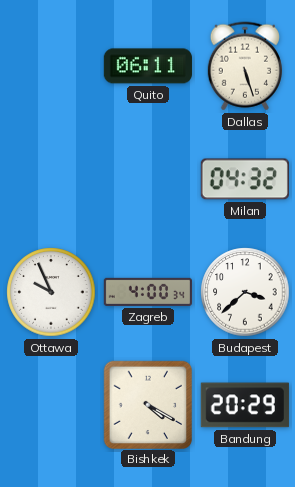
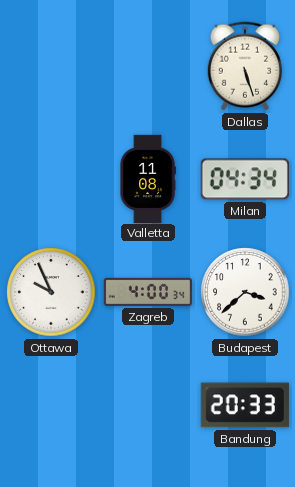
Quito: 06:11 -> none (148, 66)
Valletta: none -> 11:08 (148, 178)
Milan: 04:32 -> 04:34 (245, 179)
Bishkek: 4:20 -> none (147, 404)
Bandung: 20:29 -> 20:33 (245, 405)
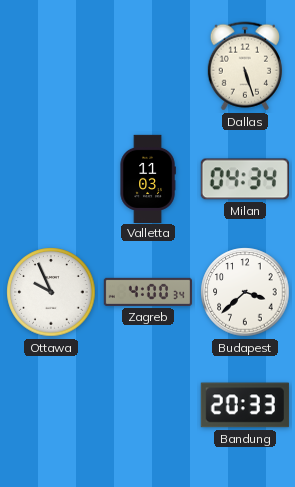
Valletta: 11:08 -> 11:03 (148, 178)
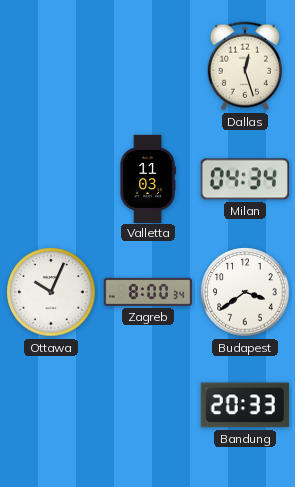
Dallas: 5:27 -> 12:27 (245, 66)
Ottawa: 9:56 -> 10:04 (51, 292)
Zagreb: 4:00 -> 8:00 (147, 292)
Budapest: 3:38 -> 3:39 (245, 292)
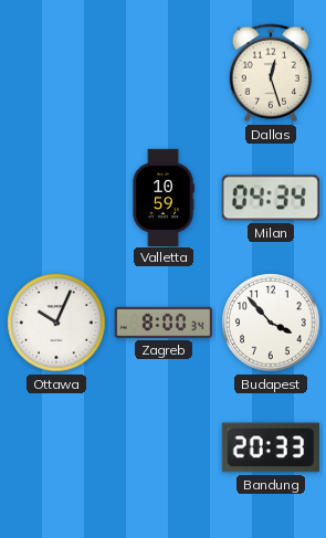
Valletta: 11:03 -> 10:59 (164, 197)
Budapest: 3:39 -> 3:53 (271, 323)
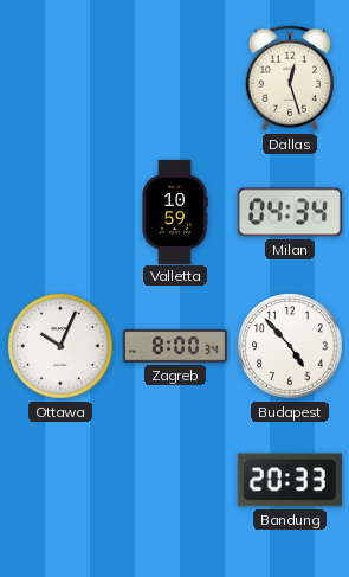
Budapest: 3:53 -> 4:53 (290, 346)
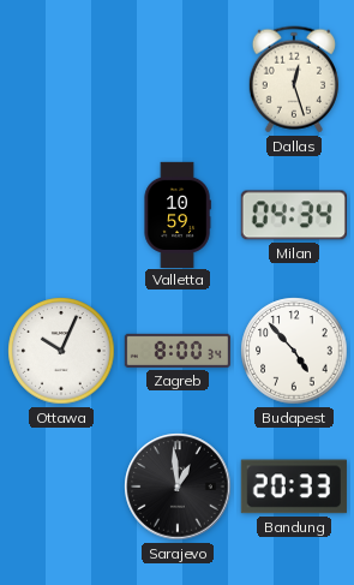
Sarajevo: none -> 12:59 (178, 486)
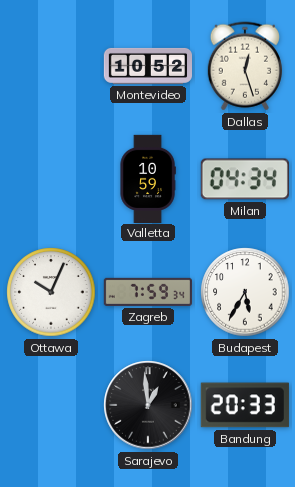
Montevideo: none -> 10:52 (147, 66)
Zagreb: 8:00 -> 7:59 (147, 292)
Budapest: 4:53 -> 5:35 (245, 292)
